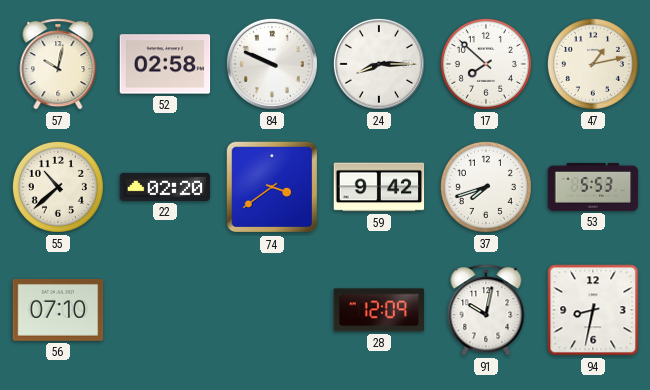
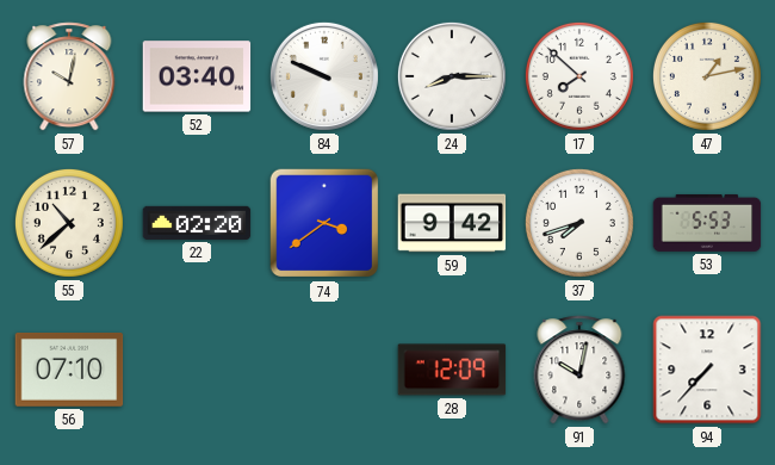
52: 02:58 -> 03:40 (197, 76)
94: 8:32 -> 7:37 (707, 370)
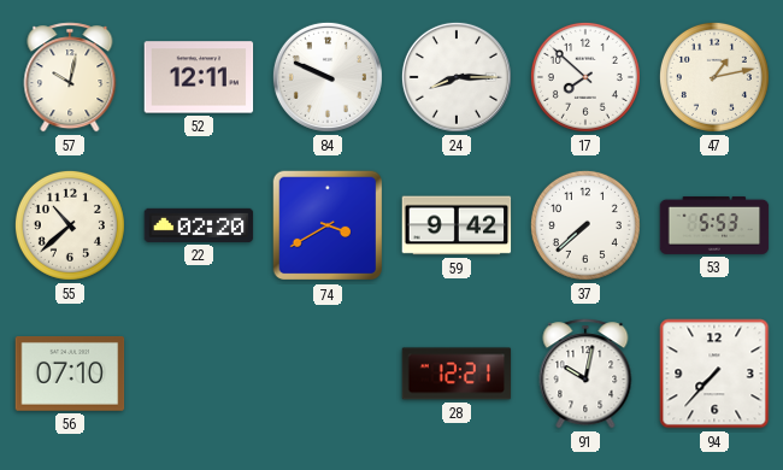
52: 03:40 -> 12:11 (199, 77)
74: 3:39 -> 3:40 (328, 225)
37: 7:42 -> 7:38 (585, 225)
28: 12:09 -> 12:21 (457, 374)
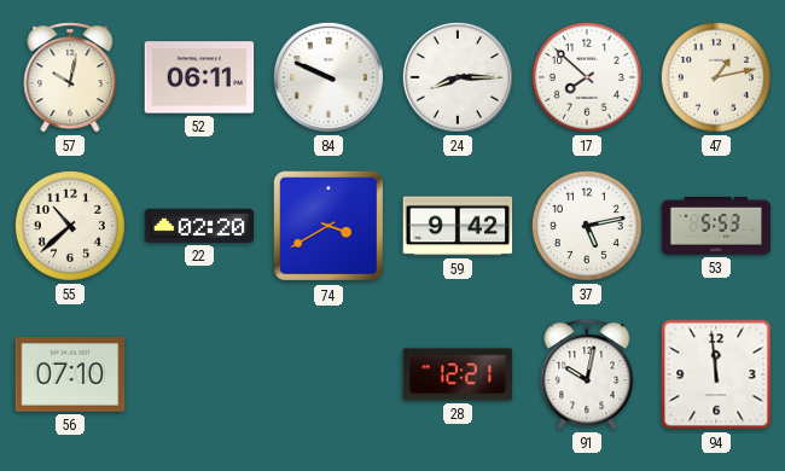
52: 12:11 -> 06:11 (199, 77)
37: 7:38 -> 5:13 (587, 226)
94: 7:37 -> 11:59 (716, 374)
